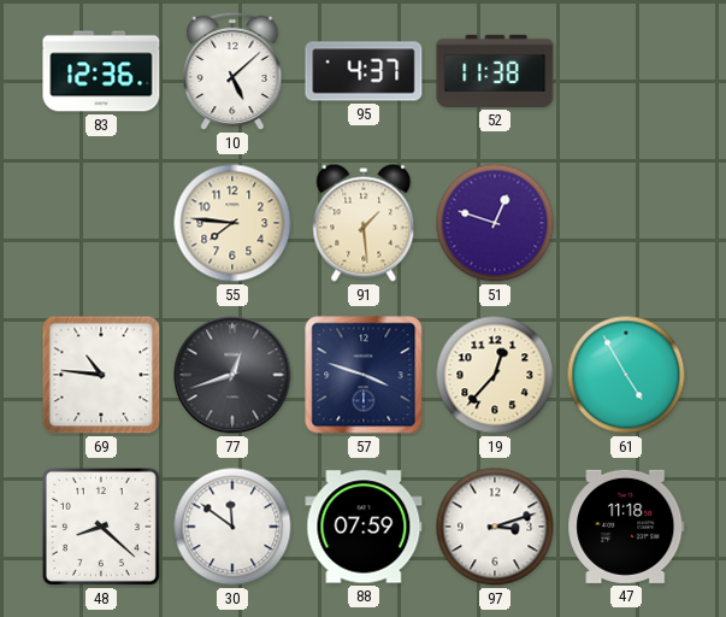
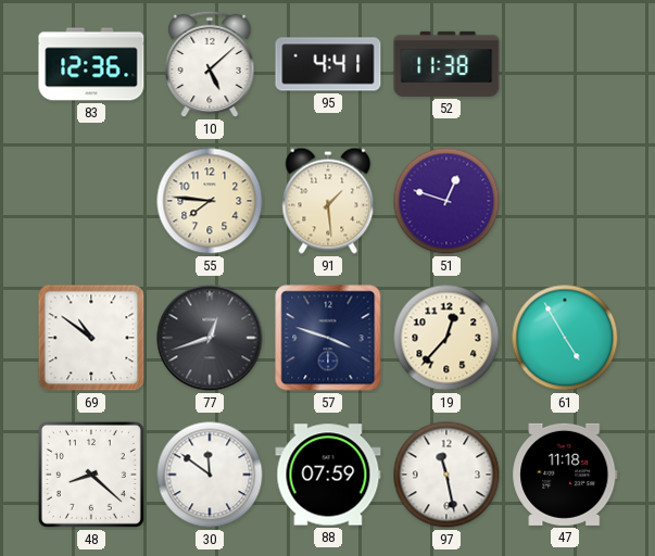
95: 4:37 -> 4:41 (328, 64)
69: 10:46 -> 10:51 (91, 338)
97: 3:12 -> 11:28 (446, 475)
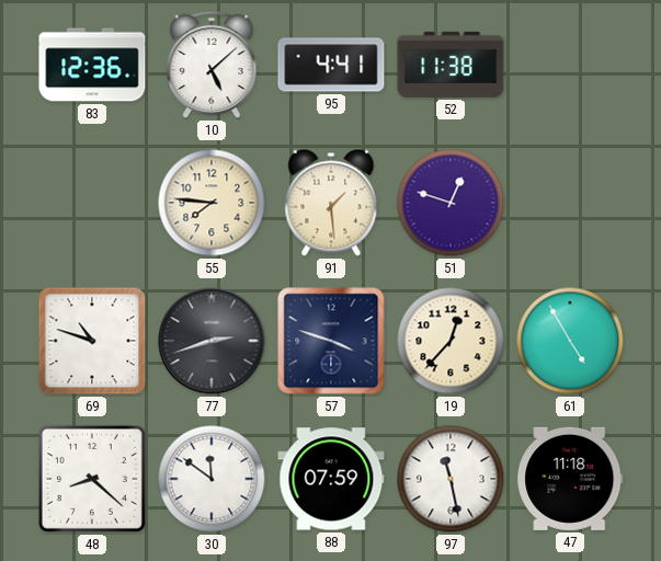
69: 10:51 -> 10:48 (92, 341)
77: 12:42 -> 2:42 (212, 341)
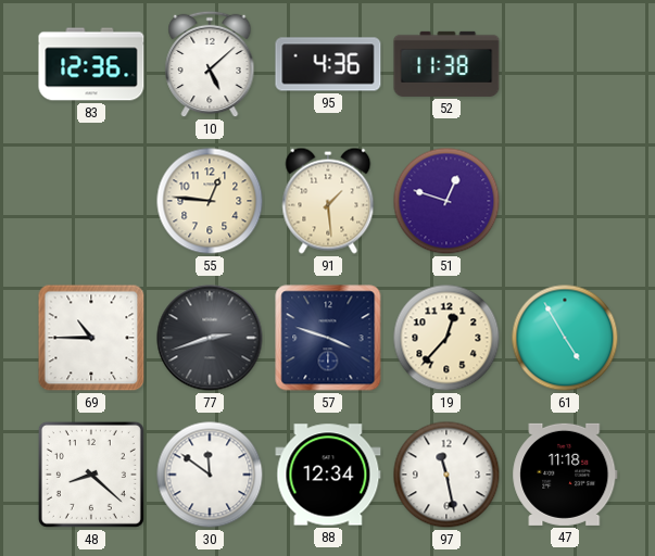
95: 4:41 -> 4:36 (328, 64)
55: 7:46 -> 12:46 (210, 201)
69: 10:48 -> 10:45 (91, 338)
88: 07:59 -> 12:34 (328, 475)
